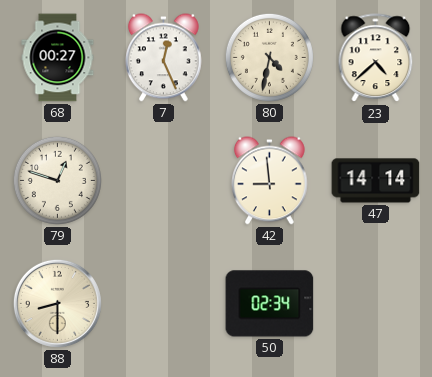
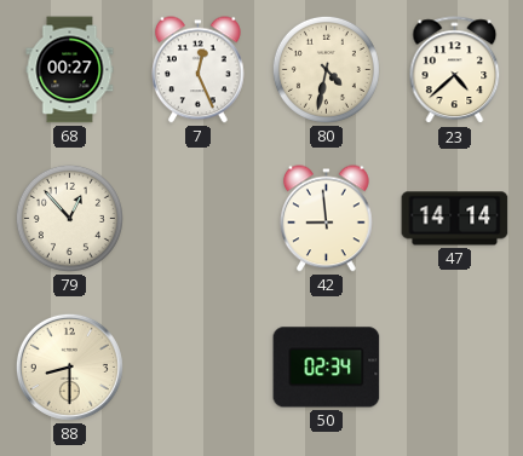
79: 12:48 -> 12:53 (69, 218)
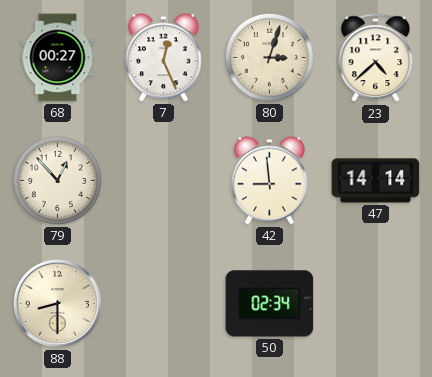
80: 4:32 -> 3:03 (269, 57)
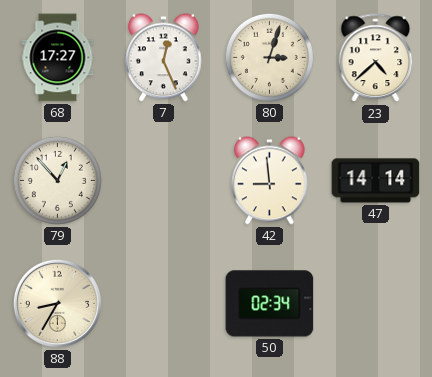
68: 00:27 -> 17:27 (58, 58)
88: 8:30 -> 8:35 (57, 303)
